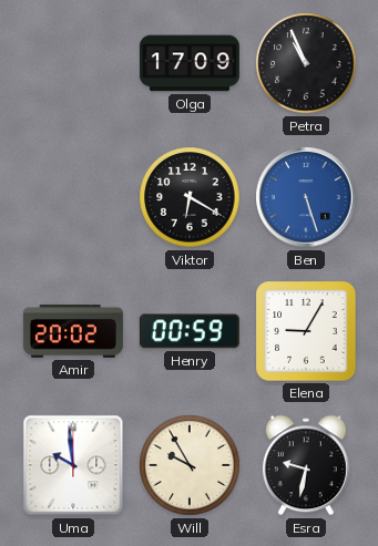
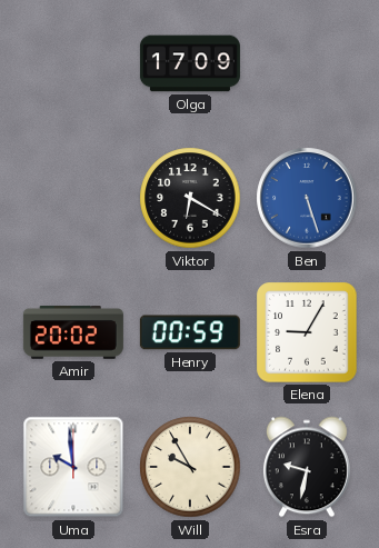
Petra: 10:56 -> none (306, 63)
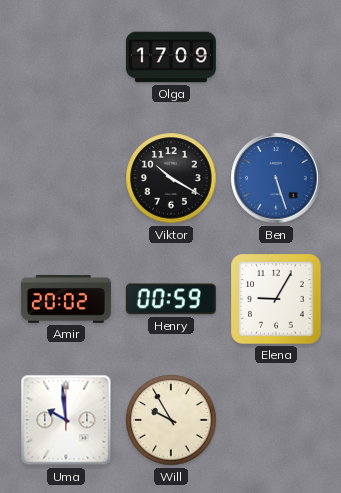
Viktor: 6:20 -> 10:20 (171, 178)
Esra: 9:32 -> none (307, 467)
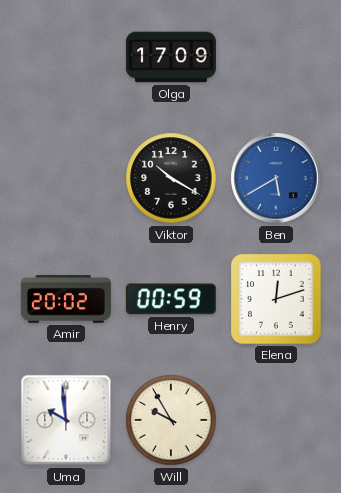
Ben: 5:27 -> 5:40 (276, 178)
Elena: 9:05 -> 12:12 (276, 299)
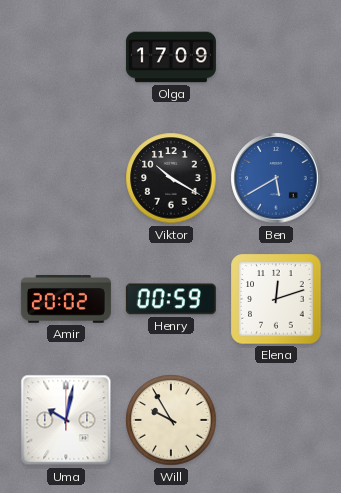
Uma: 9:59 -> 10:02 (66, 420)
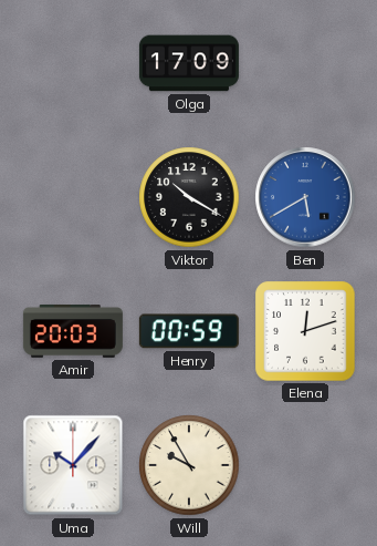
Amir: 20:02 -> 20:03 (73, 332)
Uma: 10:02 -> 10:07 (73, 465)
